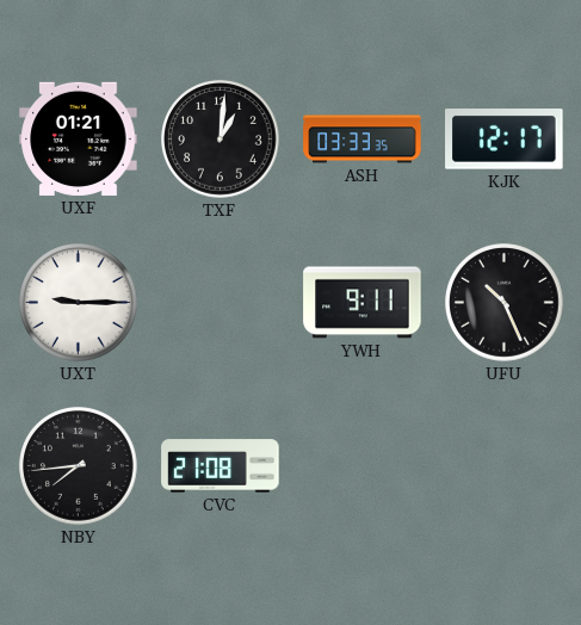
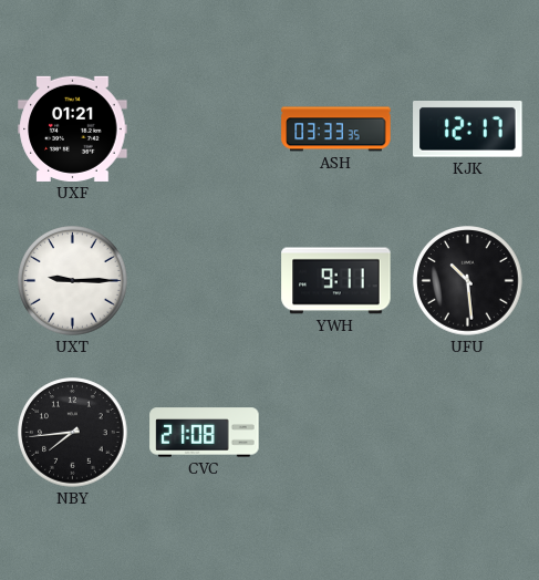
TXF: 1:01 -> none (221, 140)
UFU: 10:26 -> 10:29 (468, 281)
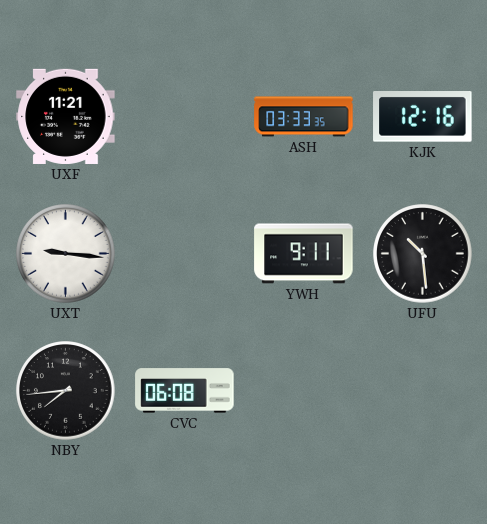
UXF: 01:21 -> 11:21 (66, 116)
KJK: 12:17 -> 12:16 (423, 117)
UXT: 9:15 -> 9:16 (66, 254)
CVC: 21:08 -> 06:08 (185, 391)
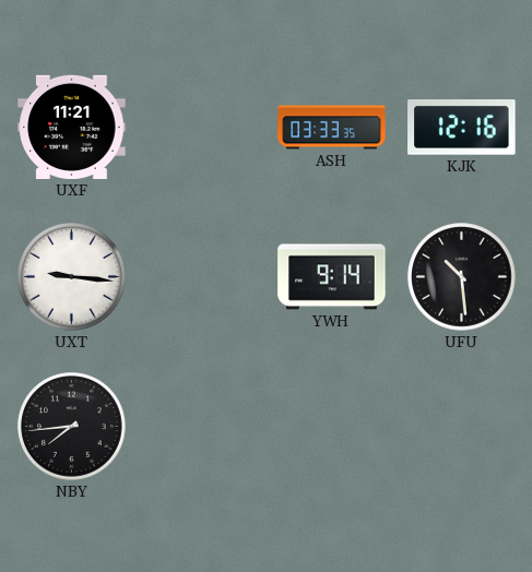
YWH: 9:11 -> 9:14 (332, 277)
CVC: 06:08 -> none (185, 391)
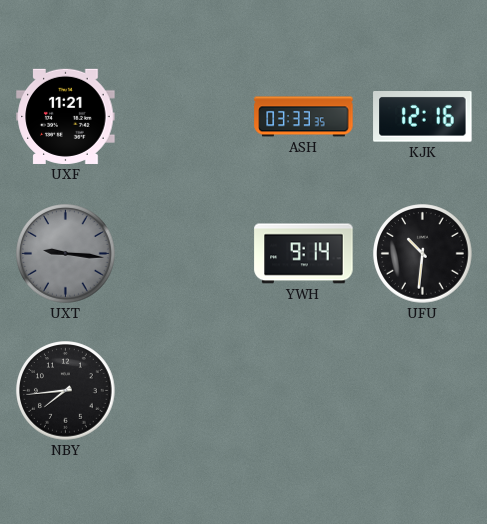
UXT dial: white -> grey (66, 254)
UFU: 10:29 -> 10:31 (423, 254)
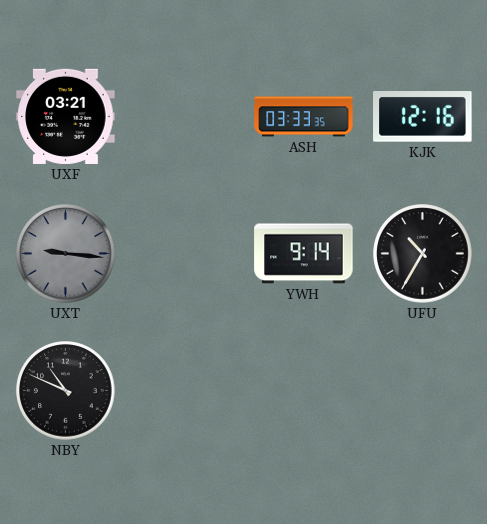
UXF: 11:21 -> 03:21 (66, 116)
UFU: 10:31 -> 10:35 (423, 254)
NBY: 7:44 -> 10:49 (66, 391)
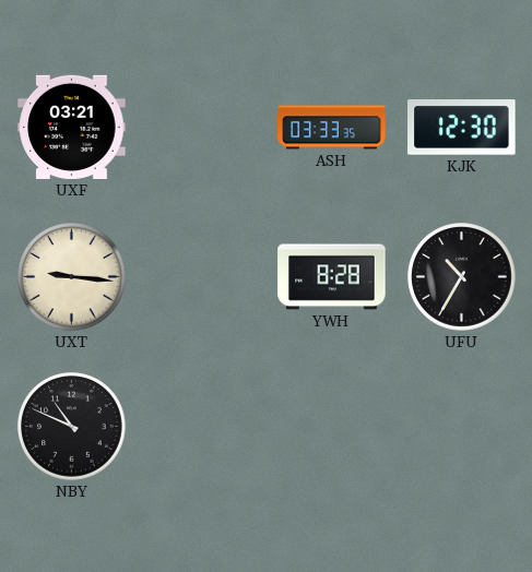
KJK: 12:16 -> 12:30 (462, 128)
UXT dial: grey -> cream (72, 277)
YWH: 9:14 -> 8:28 (332, 277)
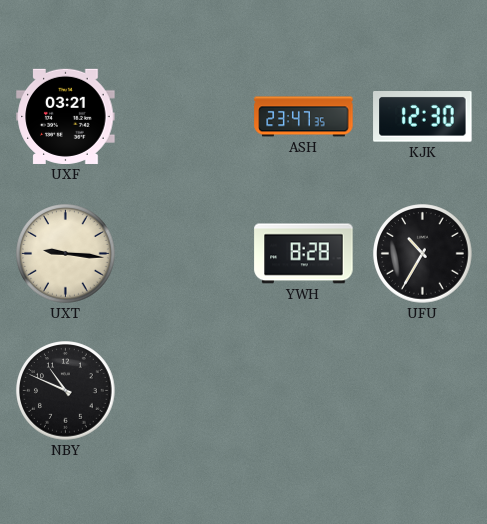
ASH: 03:33 -> 23:47 (304, 117)
